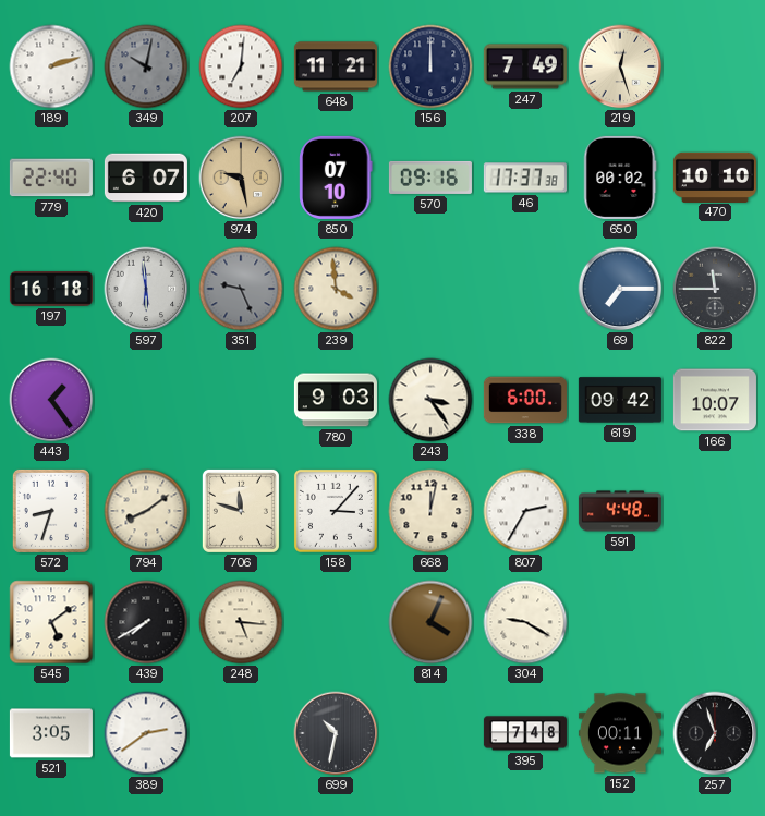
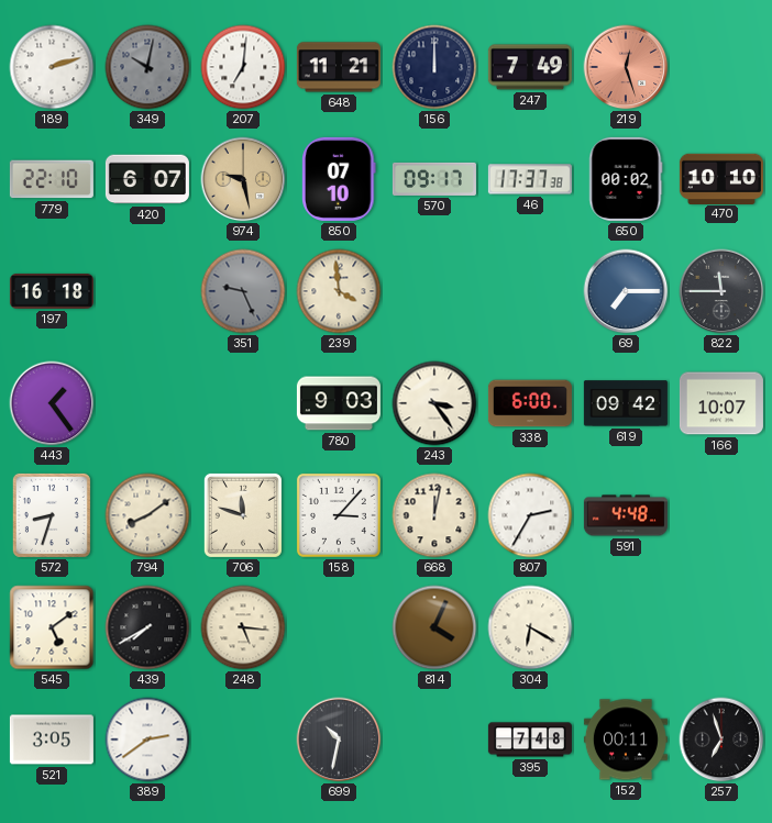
219 dial: cream -> salmon (626, 67)
779: 22:40 -> 22:10 (52, 179)
570: 09:16 -> 09:17 (434, 179)
597: 5:59 -> none (146, 289)
304: 9:20 -> 6:20 (530, 627)
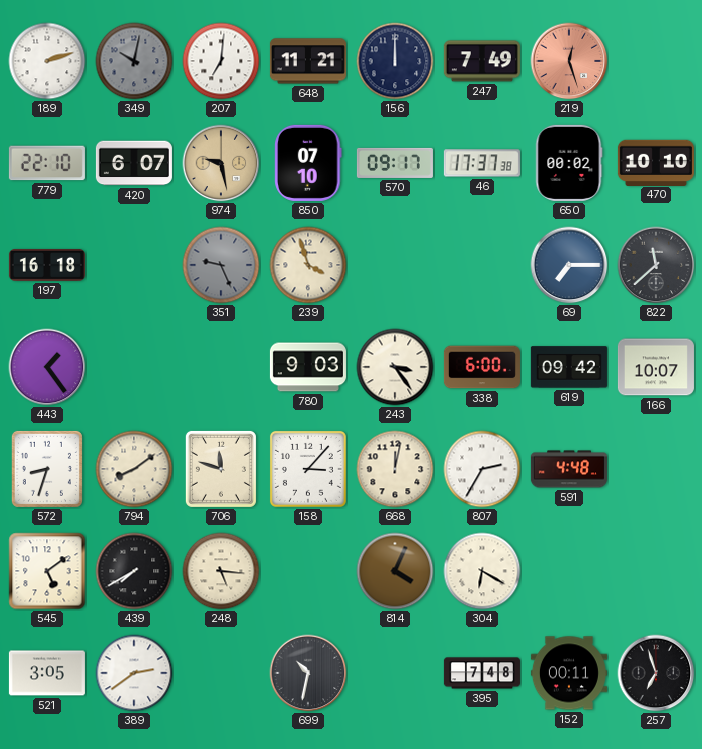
239: 3:59 -> 3:57 (308, 265)
822: 11:45 -> 11:38 (656, 265)
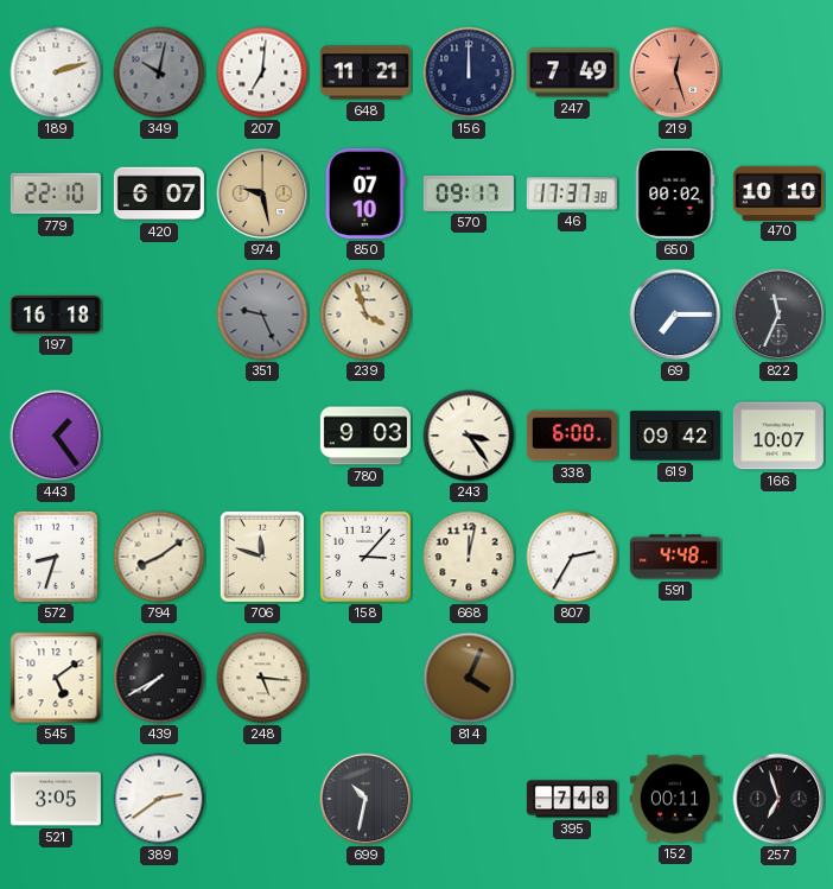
822: 11:38 -> 11:34 (778, 315)
304: 6:20 -> none (482, 571)
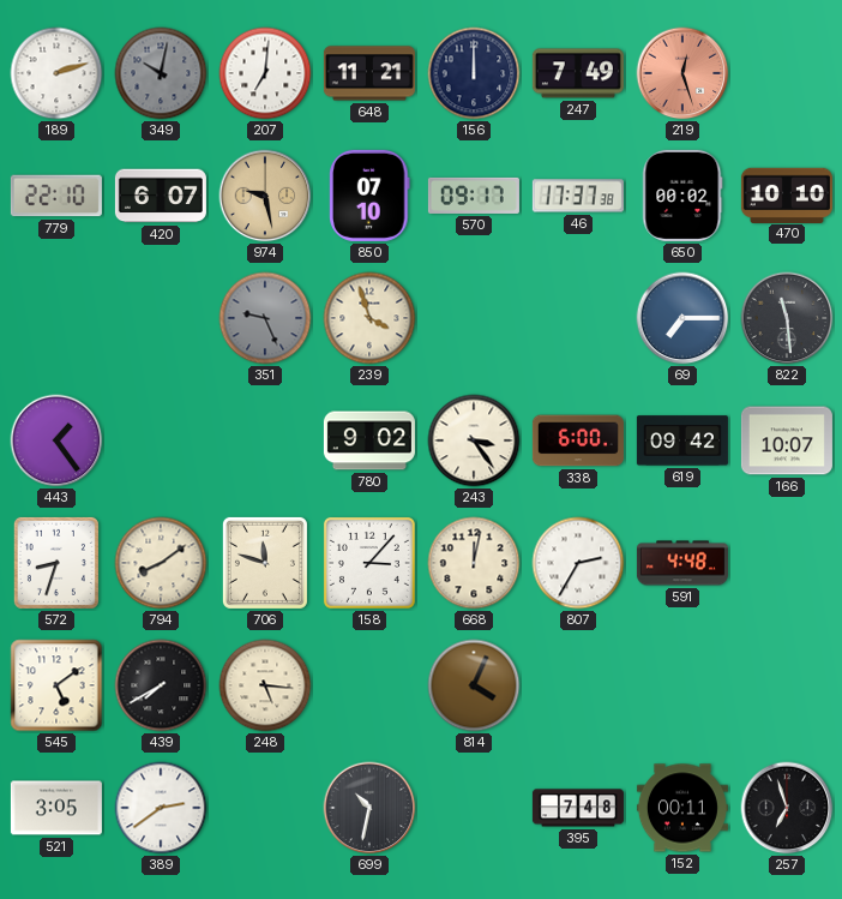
197: 16:18 -> none (56, 315)
822: 11:34 -> 11:29 (787, 318)
780: 9:03 -> 9:02 (369, 440)
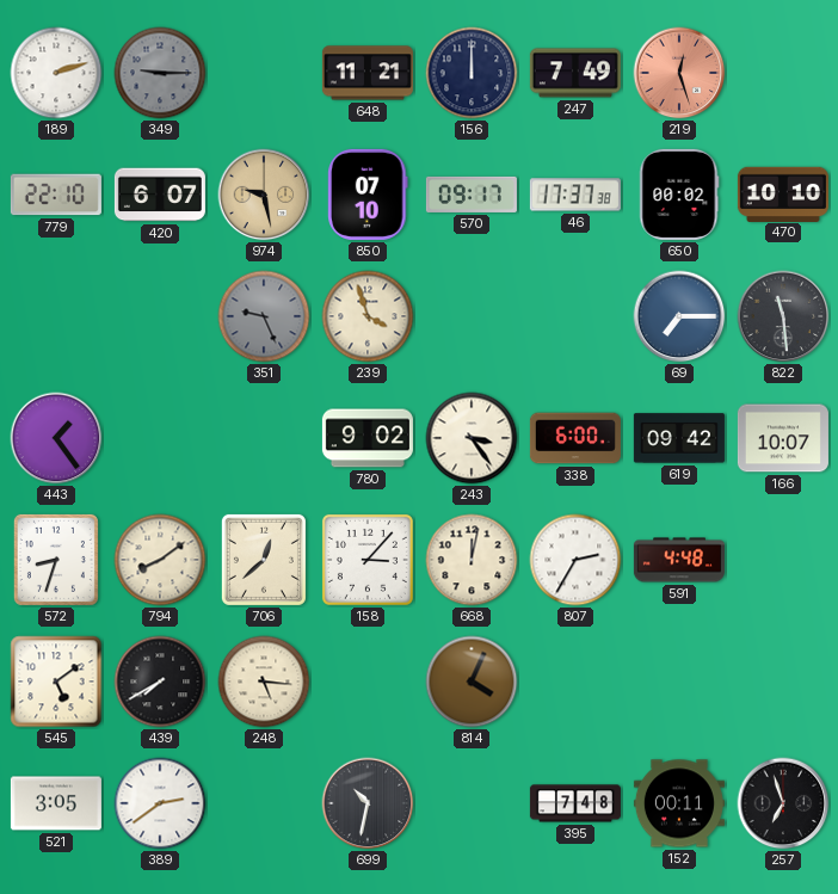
349: 10:02 -> 9:15 (160, 73)
207: 7:01 -> none (265, 73)
706: 11:48 -> 12:38 (264, 560)
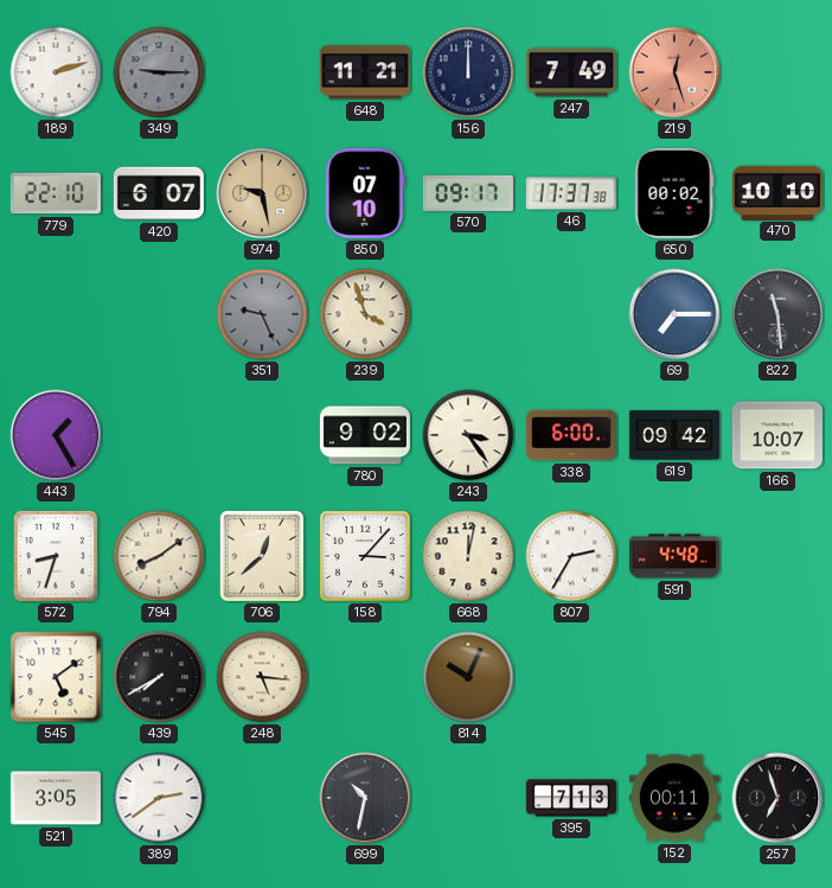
443: 1:24 -> 1:25 (56, 435)
814: 4:04 -> 10:04 (468, 677)
395: 7:48 -> 7:13 (571, 798)
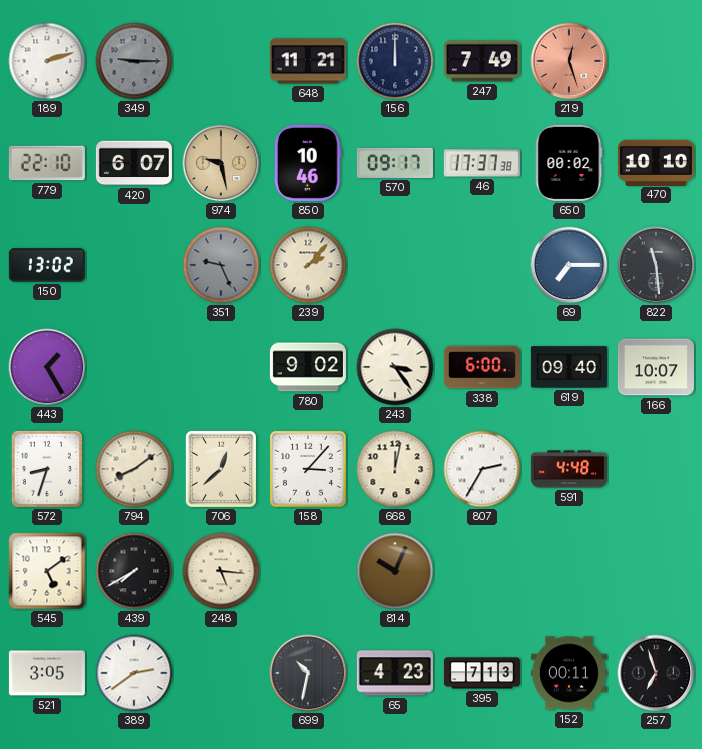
850: 07:10 -> 10:46 (308, 163)
150: none -> 13:02 (47, 265)
239: 3:57 -> 2:07 (308, 265)
619: 09:42 -> 09:40 (569, 367)
65: none -> 4:23 (395, 673)
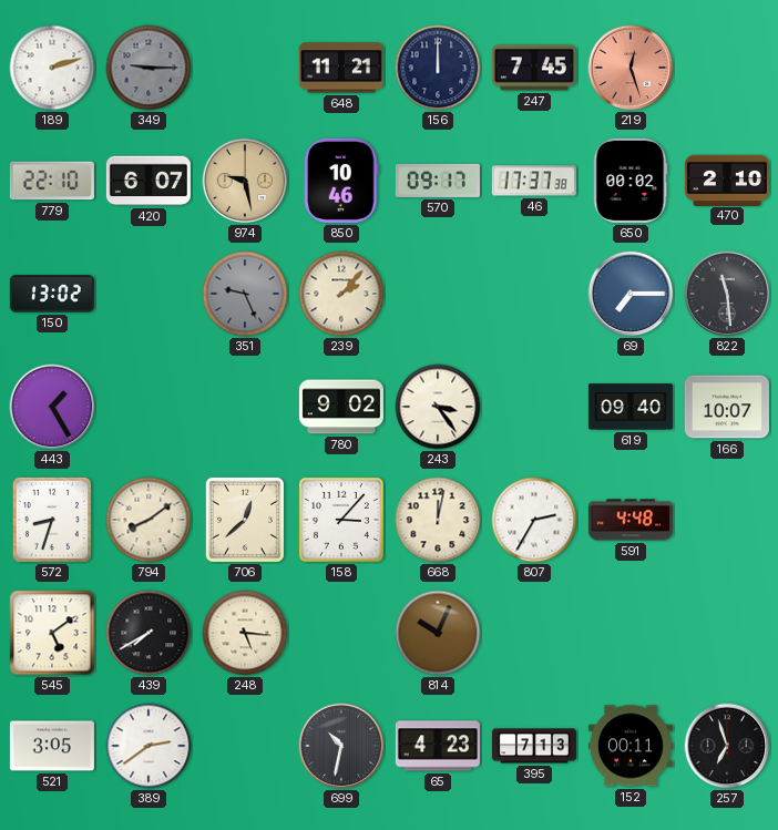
247: 7:49 -> 7:45 (534, 68)
470: 10:10 -> 2:10 (727, 180)
338: 6:00 -> none (482, 367)
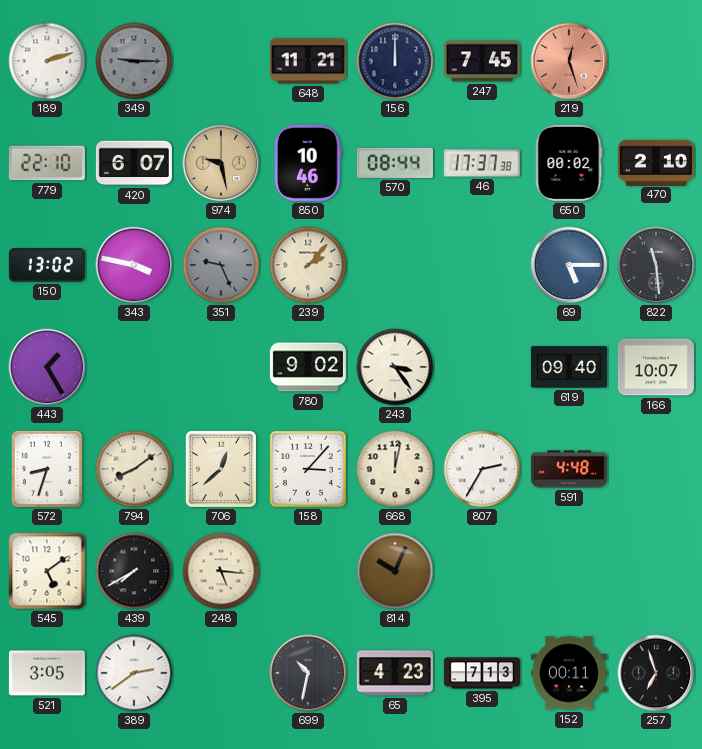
570: 09:17 -> 08:44 (395, 163)
343: none -> 3:47 (134, 265)
69: 7:15 -> 5:15 (569, 265)
